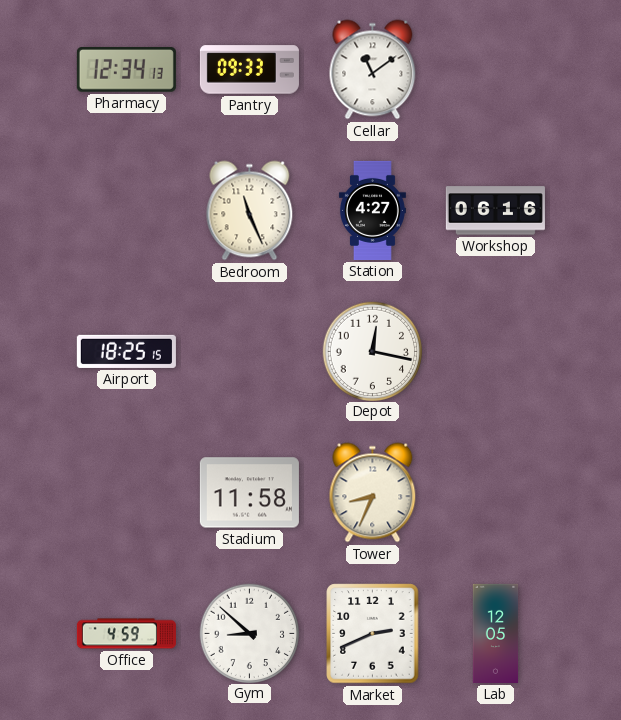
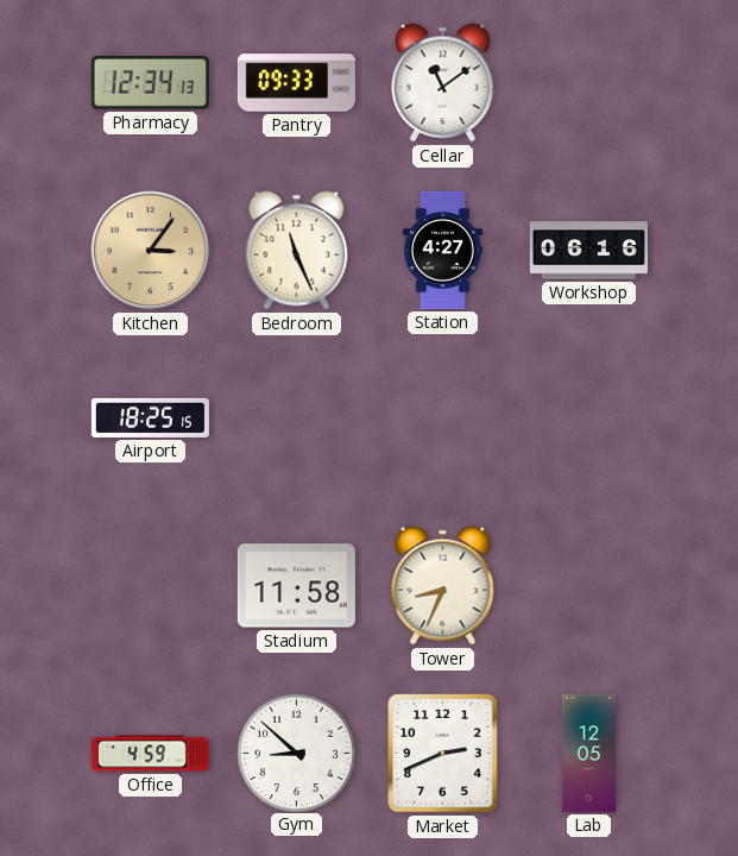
Kitchen: none -> 3:06 (151, 251)
Depot: 12:17 -> none (372, 351)
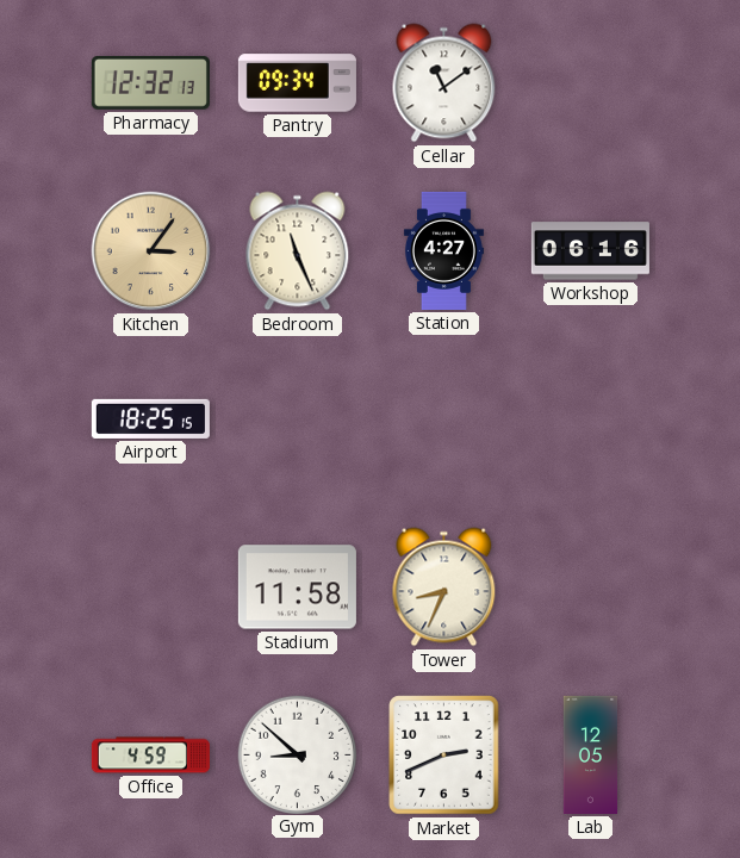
Pharmacy: 12:34 -> 12:32 (150, 83)
Pantry: 09:33 -> 09:34 (297, 83)
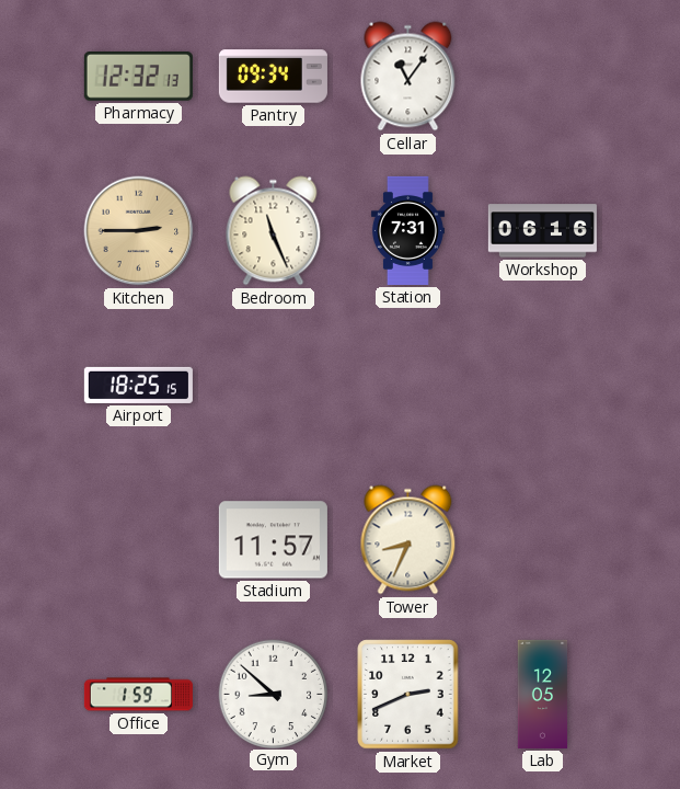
Cellar: 11:09 -> 11:06 (408, 77)
Kitchen: 3:06 -> 2:45 (139, 231)
Station: 4:27 -> 7:31 (407, 230)
Stadium: 11:58 -> 11:57 (273, 540)
Office: 4:59 -> 1:59 (138, 695)
